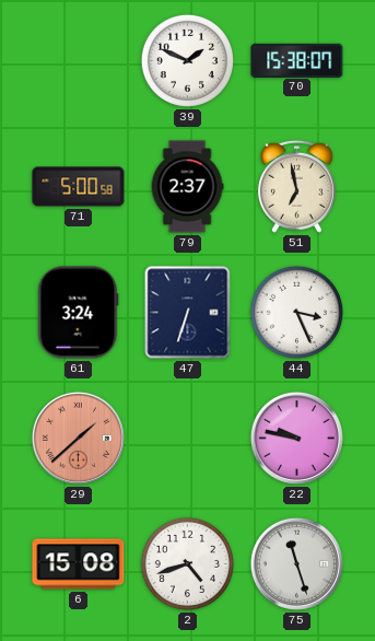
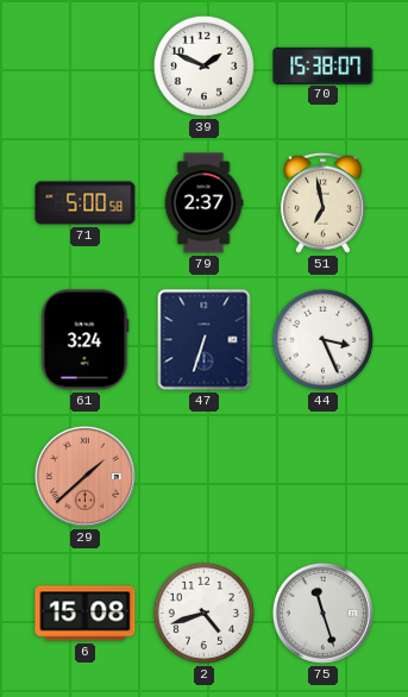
22: 9:47 -> none (296, 438)
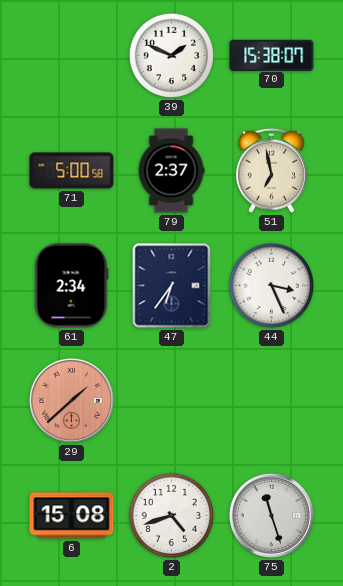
61: 3:24 -> 2:34 (72, 286)
47: 6:33 -> 6:36 (172, 286)
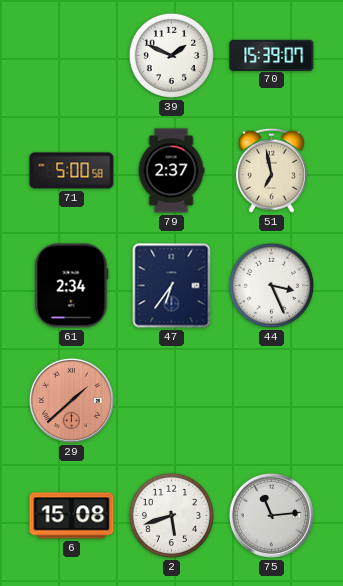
70: 15:38 -> 15:39 (272, 55)
2: 4:42 -> 5:42 (171, 515)
75: 11:27 -> 11:14 (271, 515)
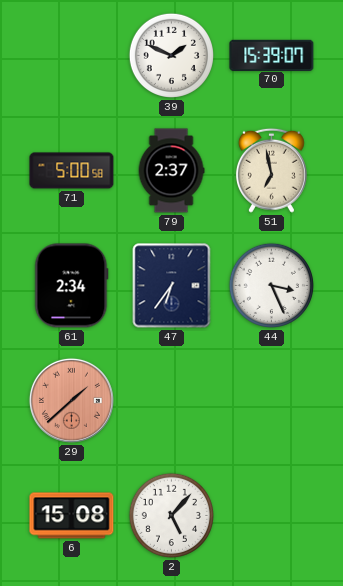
2: 5:42 -> 5:07 (171, 515)
75: 11:14 -> none (271, 515)
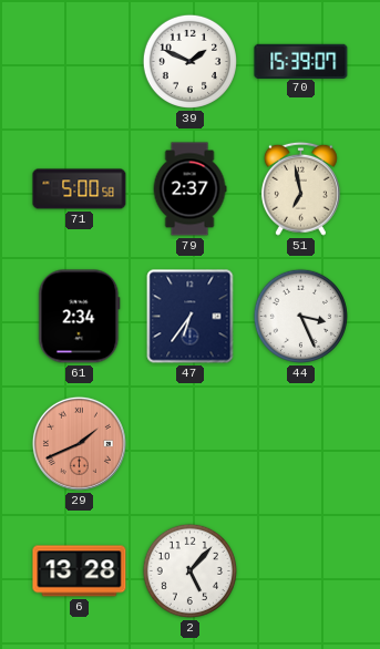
29: 1:38 -> 1:41 (79, 443)
6: 15:08 -> 13:28 (80, 571)
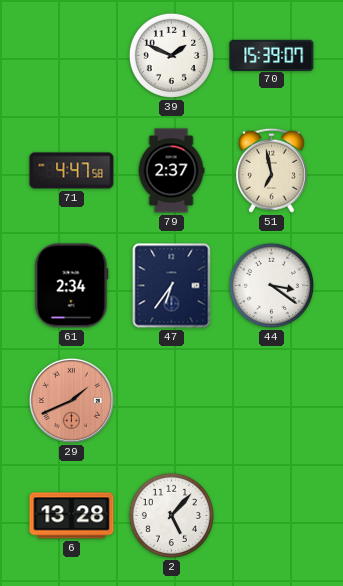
71: 5:00 -> 4:47 (72, 171)
44: 3:26 -> 3:21 (271, 285)
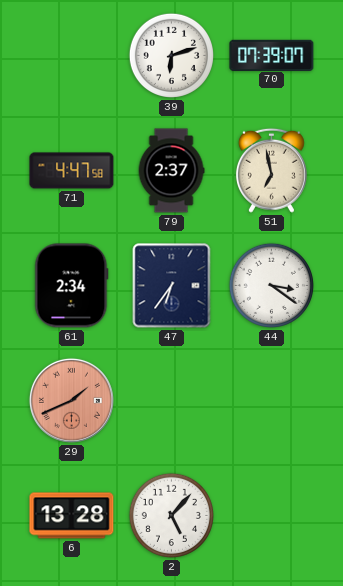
39: 1:49 -> 6:12 (171, 55)
70: 15:39 -> 07:39 (272, 55)
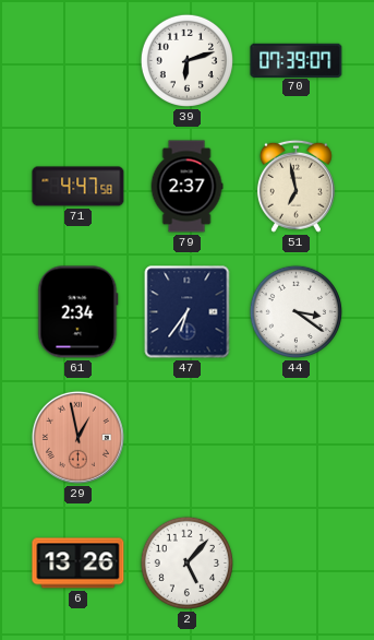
29: 1:41 -> 12:58 (77, 437)
6: 13:28 -> 13:26 (79, 564)
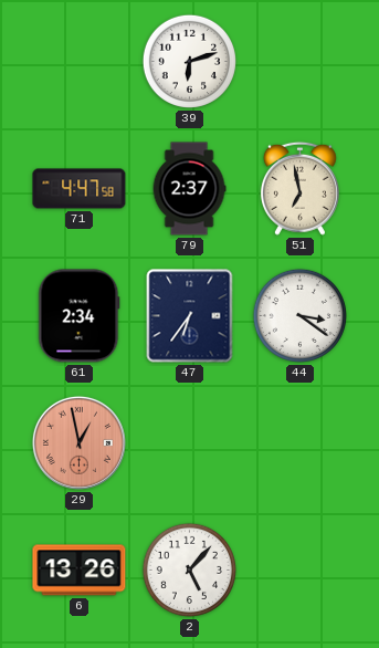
70: 07:39 -> none (297, 60)
